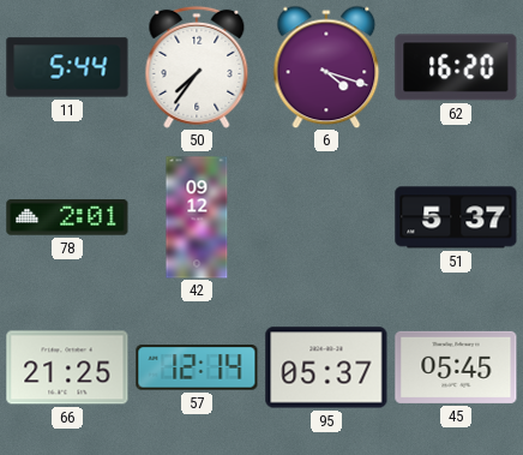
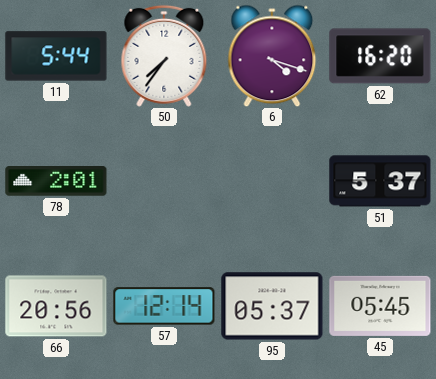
42: 09:12 -> none (197, 217)
66: 21:25 -> 20:56 (56, 306)
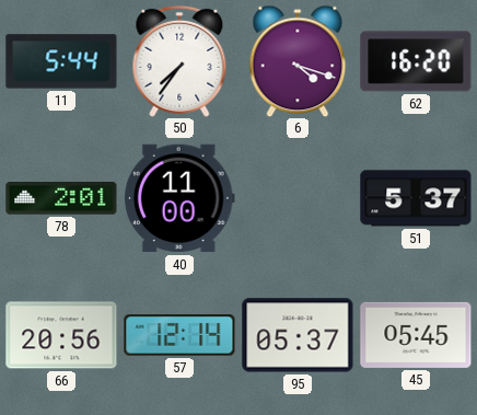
40: none -> 11:00 (179, 198)
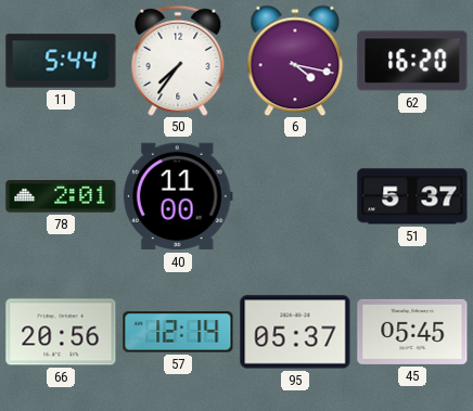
6: 4:18 -> 4:17 (295, 61)
